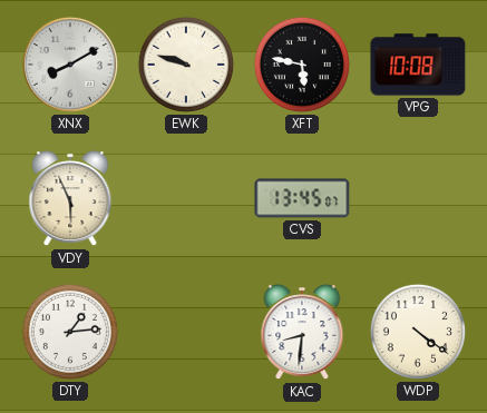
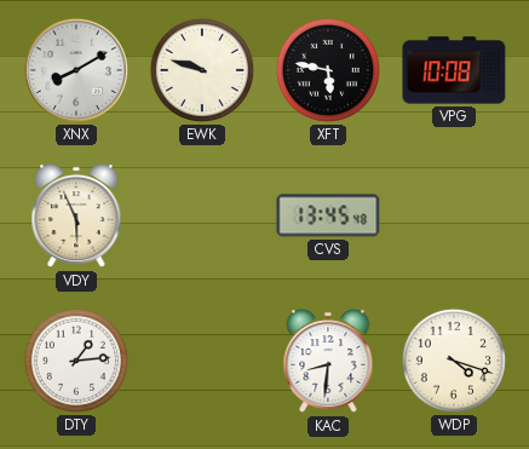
CVS: 13:45:07 -> 13:45:48 (328, 215)
WDP: 4:21 -> 4:18 (454, 361)
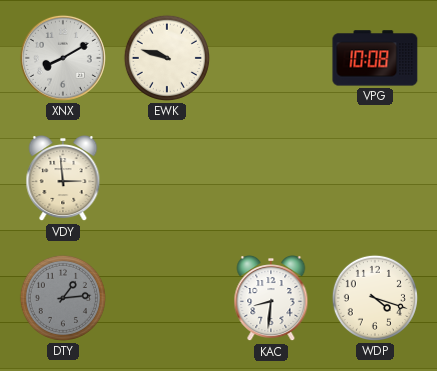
XFT: 5:47 -> none (328, 70)
VDY: 5:56 -> 2:59 (63, 179)
CVS: 13:45 -> none (328, 215)
DTY dial: white -> grey (63, 298)
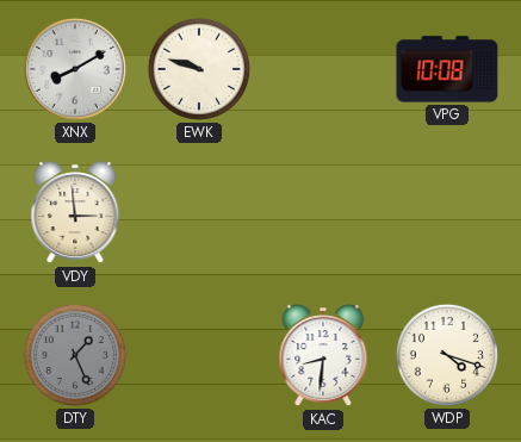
DTY: 1:14 -> 1:26 (75, 355)
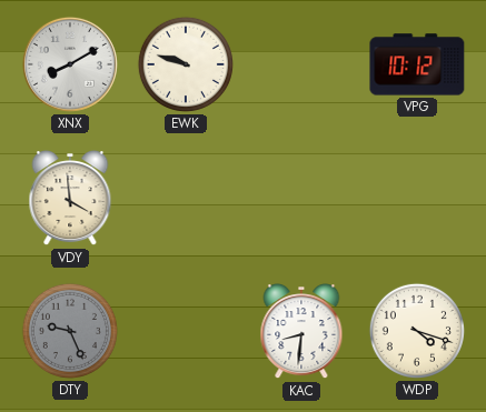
VPG: 10:08 -> 10:12 (417, 64)
VDY: 2:59 -> 3:59 (70, 199)
DTY: 1:26 -> 9:26 (70, 331)
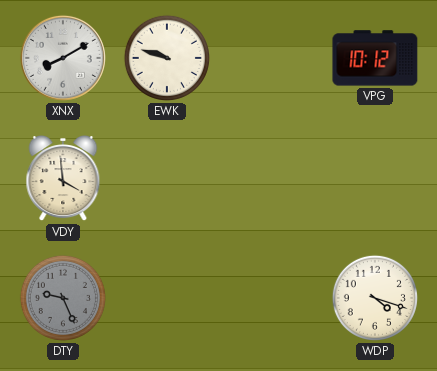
KAC: 8:31 -> none (301, 332)
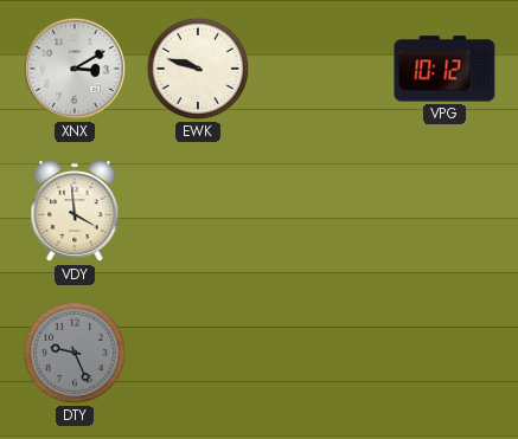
XNX: 8:10 -> 3:10 (75, 69)
WDP: 4:18 -> none (375, 298)
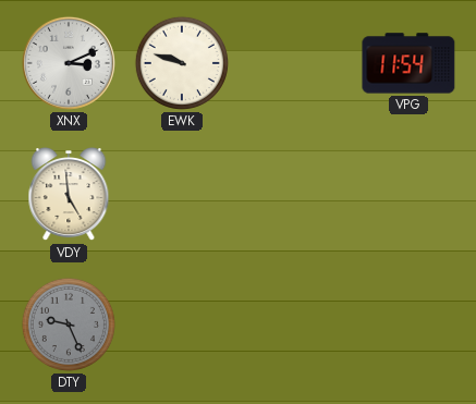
XNX: 3:10 -> 3:11 (69, 63)
VPG: 10:12 -> 11:54 (408, 63)
VDY: 3:59 -> 4:59 (69, 195)
